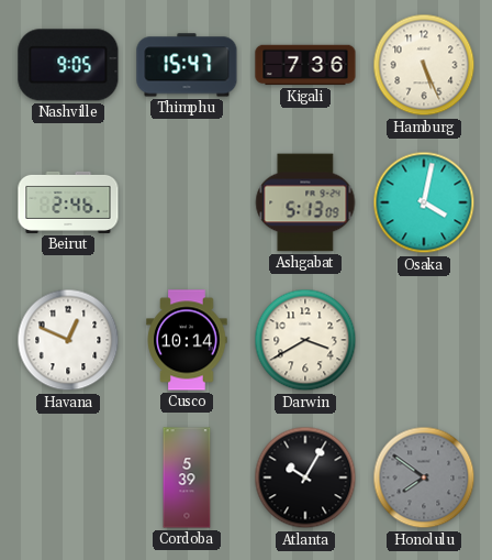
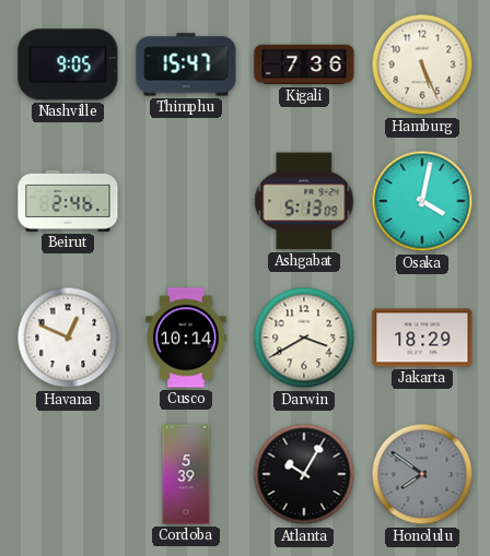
Jakarta: none -> 18:29 (422, 338)
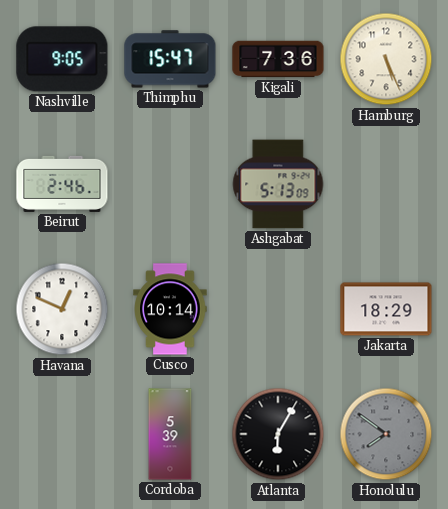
Osaka: 4:02 -> none (422, 201)
Darwin: 3:40 -> none (304, 338)
Atlanta: 10:05 -> 6:05 (278, 434)
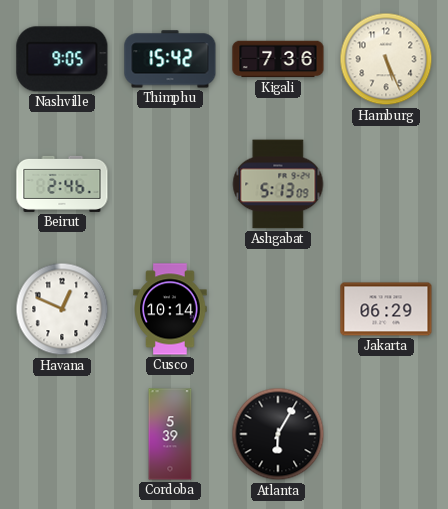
Thimphu: 15:47 -> 15:42 (170, 59)
Jakarta: 18:29 -> 06:29 (386, 309)
Honolulu: 7:51 -> none (386, 434)
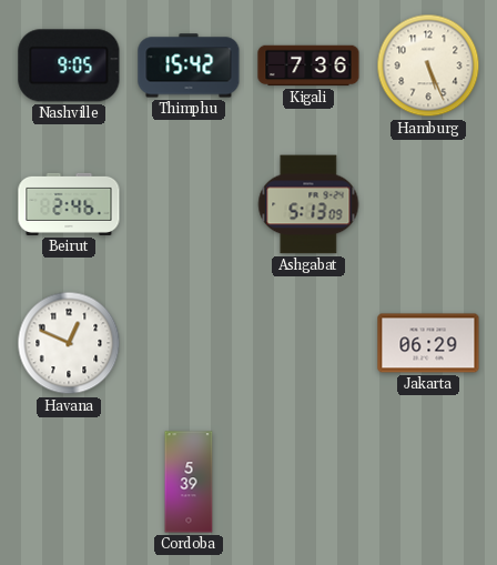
Cusco: 10:14 -> none (170, 309)
Atlanta: 6:05 -> none (278, 434)
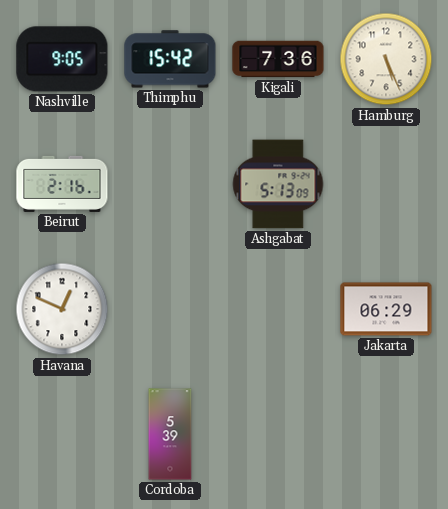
Beirut: 2:46 -> 2:16 (62, 184)
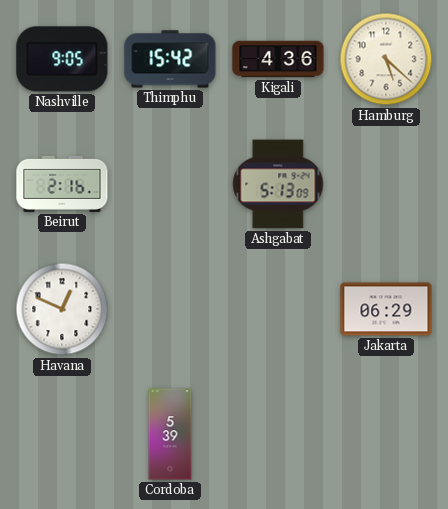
Kigali: 7:36 -> 4:36 (278, 59)
Hamburg: 5:26 -> 5:22 (386, 59)
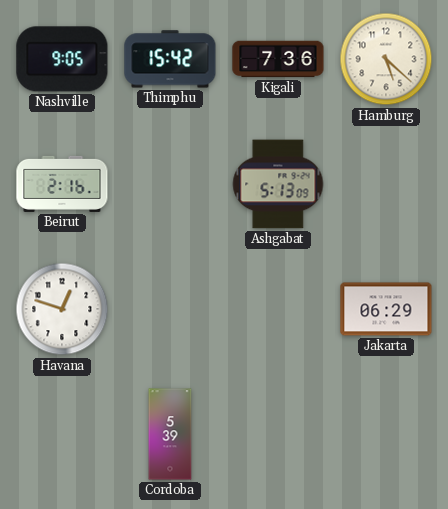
Kigali: 4:36 -> 7:36 (278, 59)
Havana: 12:49 -> 12:48 (62, 309)
